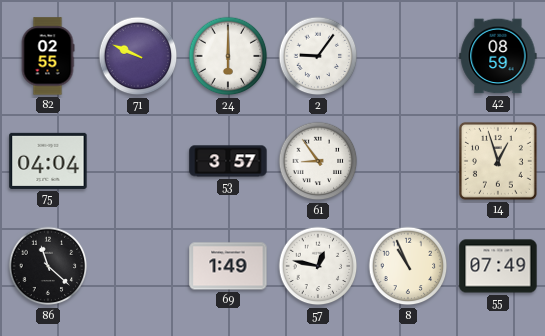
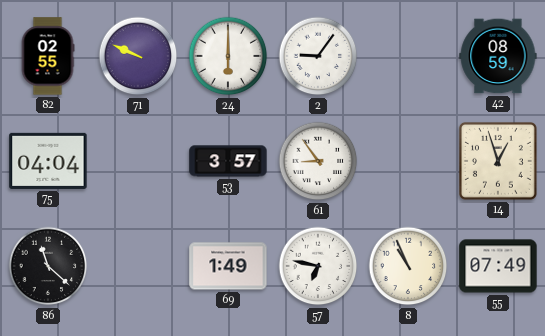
57: 12:47 -> 6:47 (318, 266)
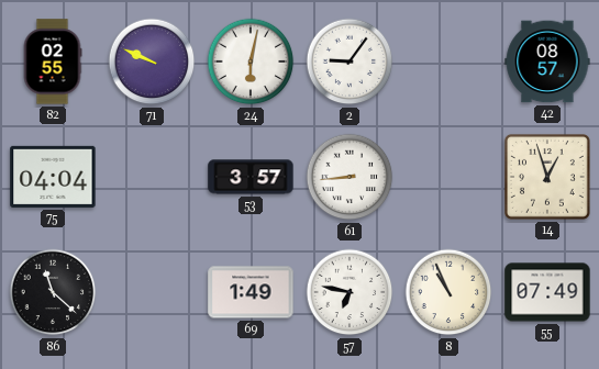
24: 6:00 -> 6:02 (251, 62)
42: 08:59 -> 08:57 (547, 62)
61: 8:54 -> 8:44 (350, 177)
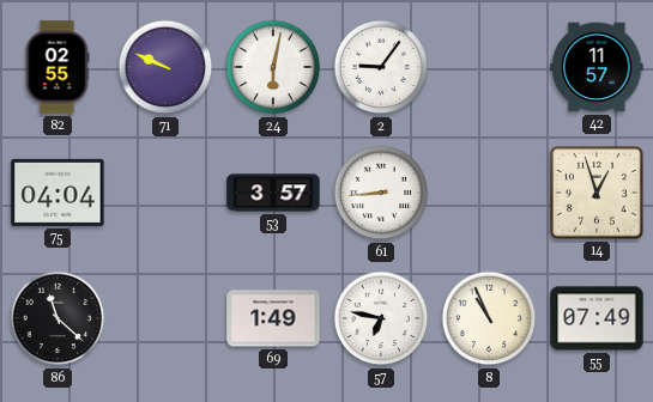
42: 08:57 -> 11:57 (597, 67)
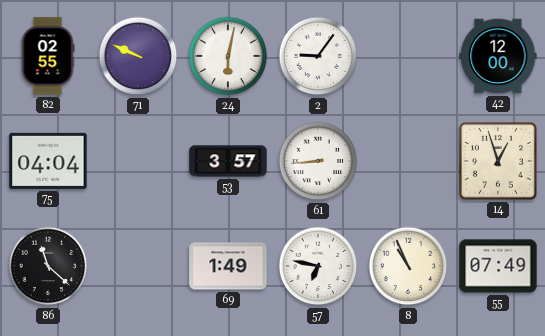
42: 11:57 -> 12:00 (498, 56)
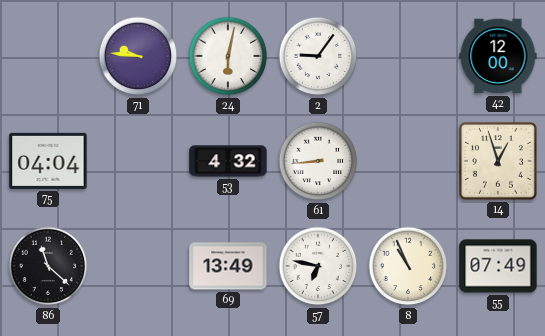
82: 02:55 -> none (48, 56)
71: 9:49 -> 9:46 (138, 56)
53: 3:57 -> 4:32 (228, 161)
69: 1:49 -> 13:49 (228, 266)
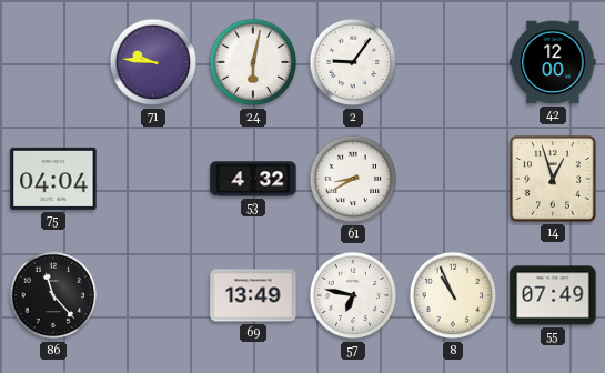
61: 8:44 -> 8:40 (353, 179)
86: 11:22 -> 11:23 (53, 295)
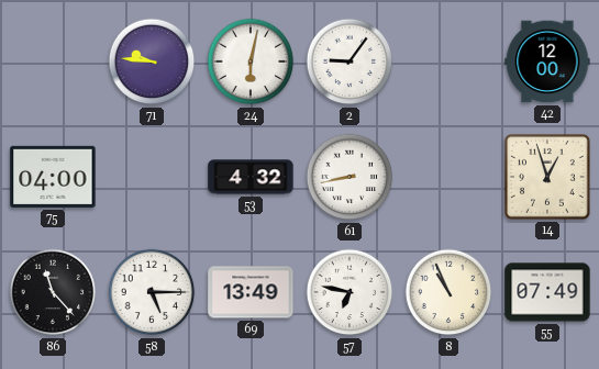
75: 04:04 -> 04:00 (53, 177)
61: 8:40 -> 8:43 (350, 177)
58: none -> 5:15 (152, 292)
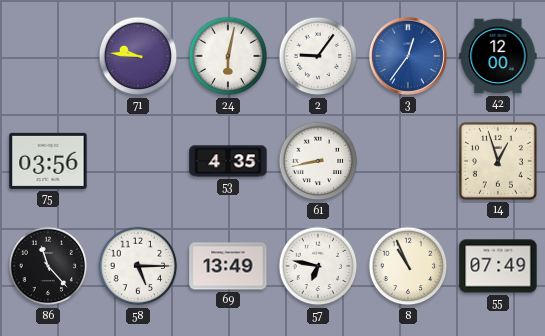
3: none -> 12:36 (408, 56)
75: 04:00 -> 03:56 (48, 161)
53: 4:32 -> 4:35 (228, 161)
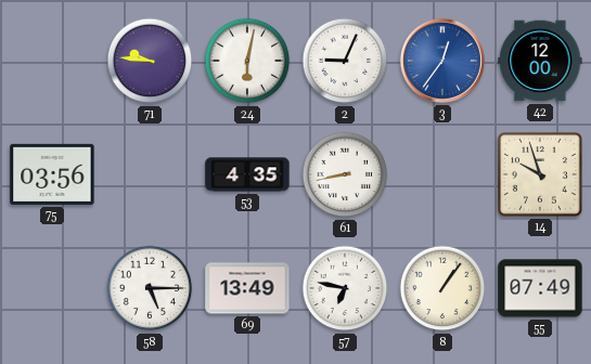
2: 9:06 -> 9:04 (345, 61)
14: 12:57 -> 9:57 (540, 174)
86: 11:23 -> none (48, 266)
8: 10:56 -> 1:06 (442, 288)
